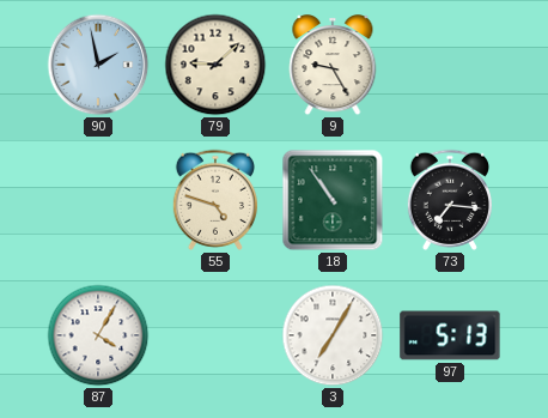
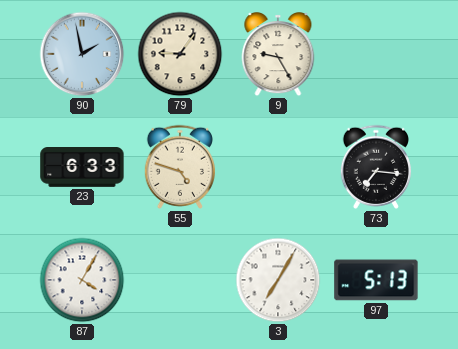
79: 9:08 -> 9:06 (180, 54)
23: none -> 6:33 (82, 168)
18: 10:54 -> none (333, 200)
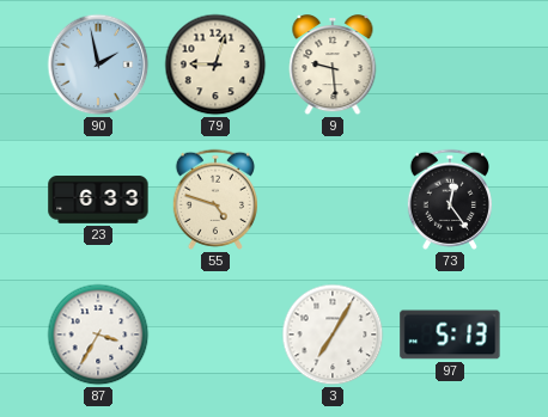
79: 9:06 -> 9:03 (215, 65)
9: 9:25 -> 9:29 (333, 66)
73: 7:16 -> 12:24 (450, 200)
87: 4:05 -> 3:35 (98, 335)
